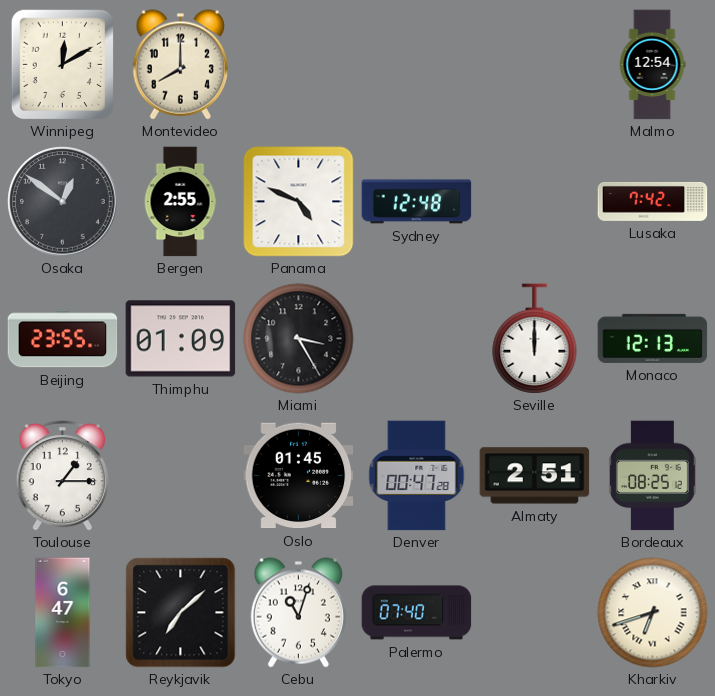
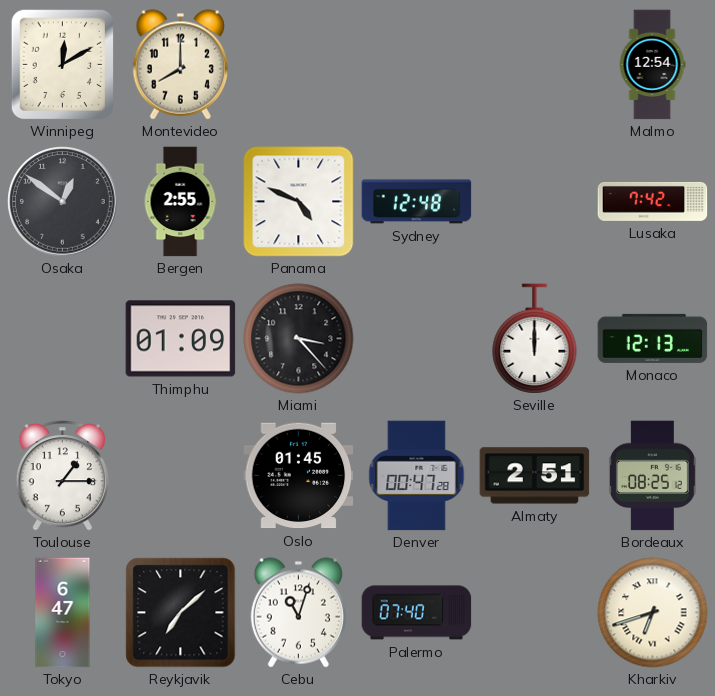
Beijing: 23:55 -> none (63, 339)
Miami: 3:25 -> 3:23 (299, 339)
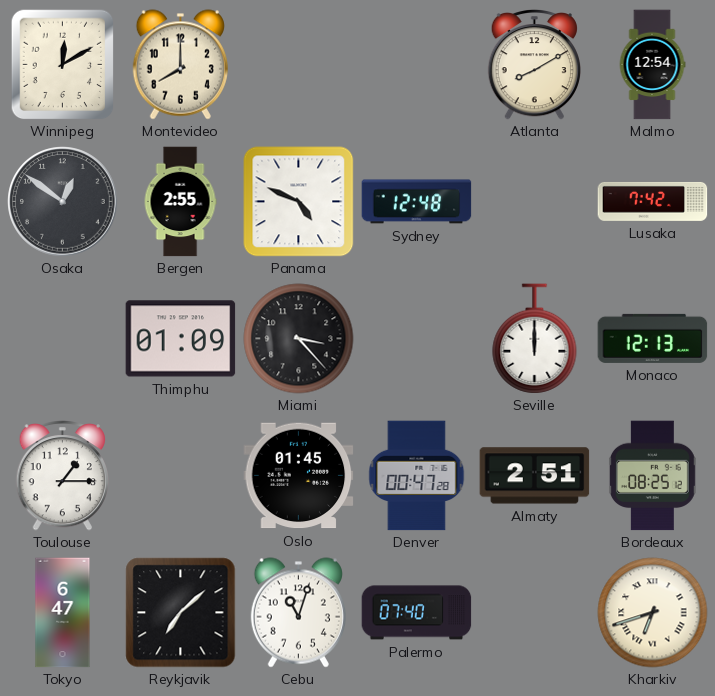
Atlanta: none -> 8:10 (534, 65)
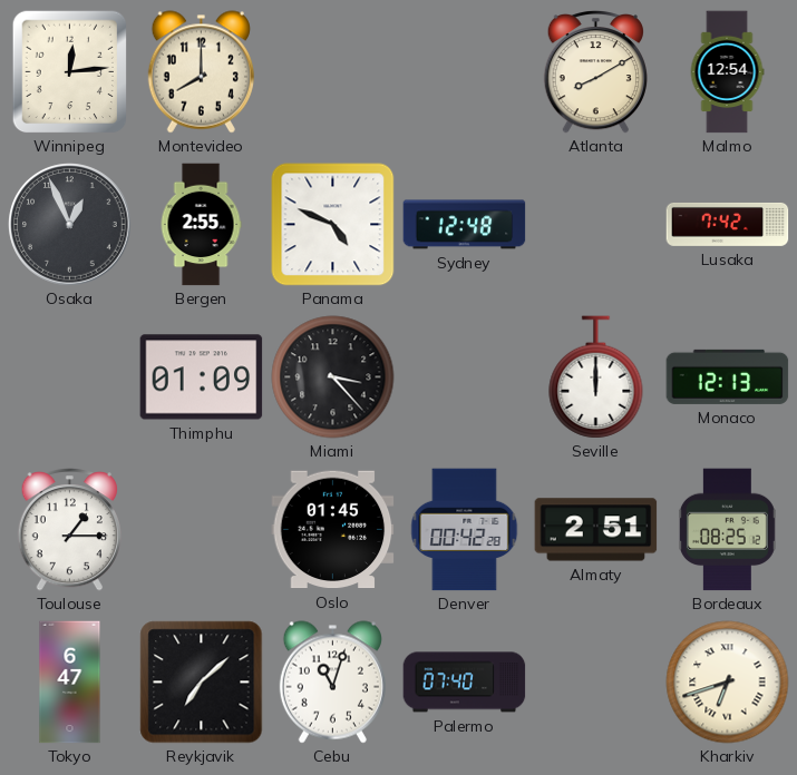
Winnipeg: 12:10 -> 12:14 (70, 71)
Osaka: 12:51 -> 12:56 (70, 225)
Denver: 00:47 -> 00:42 (465, 530)
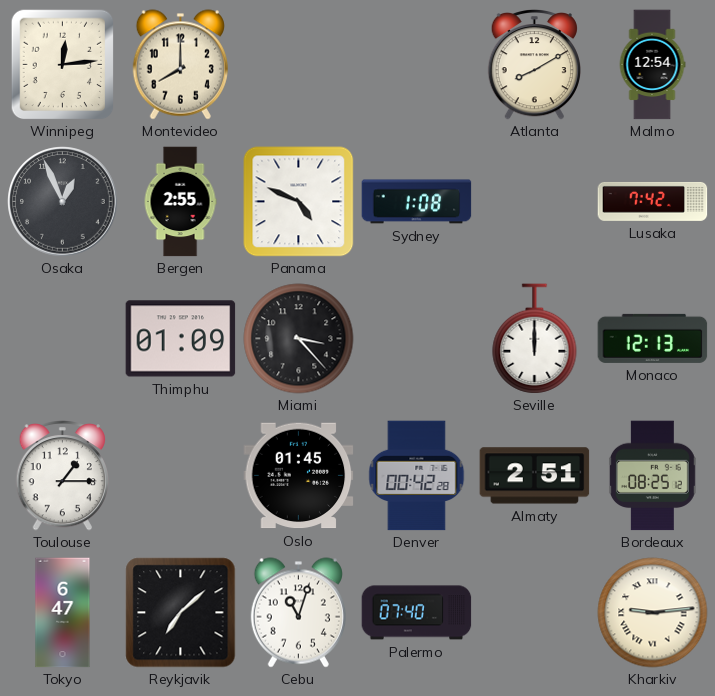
Sydney: 12:48 -> 1:08 (417, 202)
Kharkiv: 6:42 -> 9:14 (653, 613)
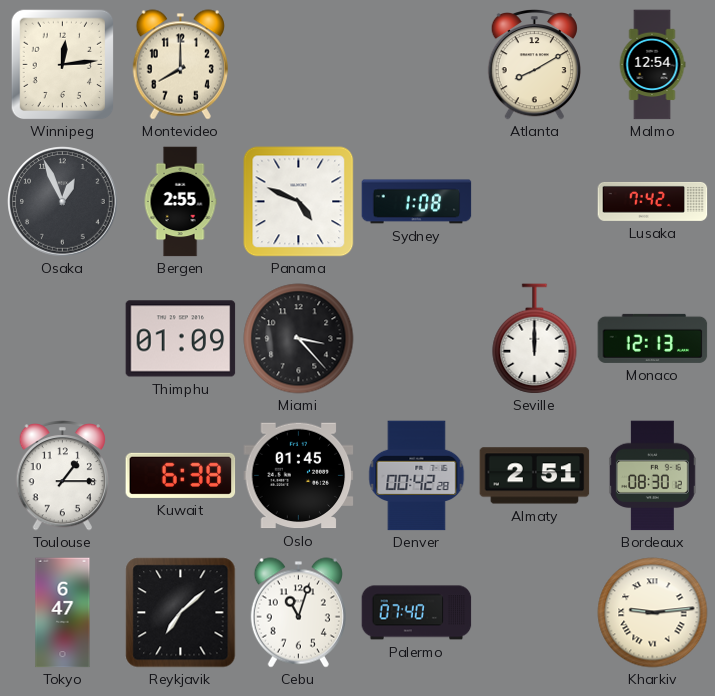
Kuwait: none -> 6:38 (181, 475)
Bordeaux: 08:25 -> 08:30 (653, 476)
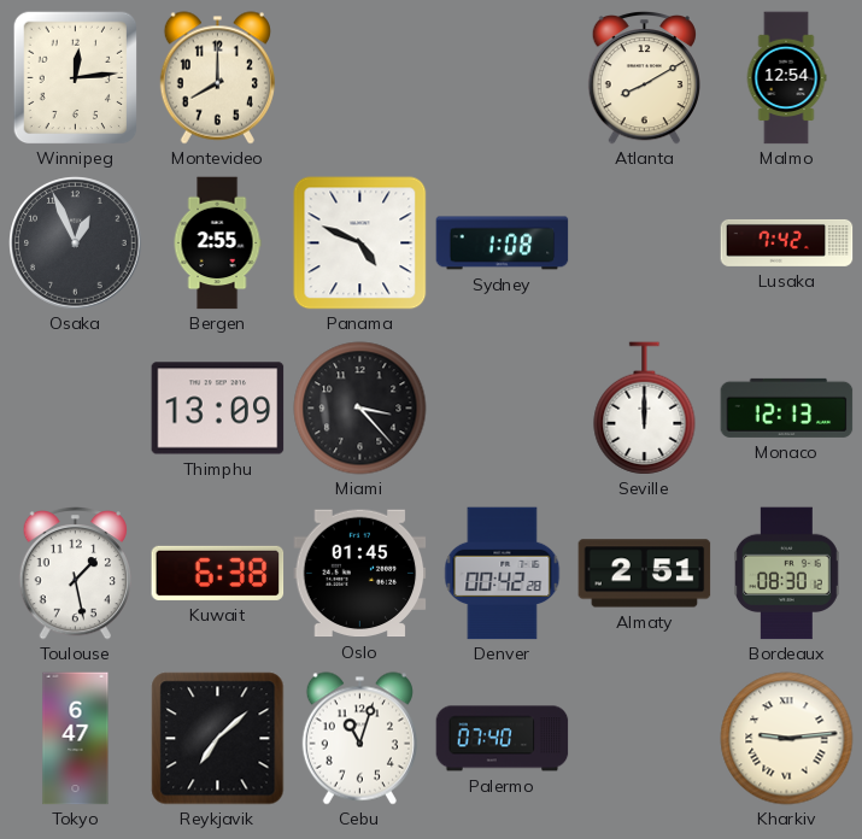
Thimphu: 01:09 -> 13:09 (218, 409)
Toulouse: 1:15 -> 1:28 (75, 574)
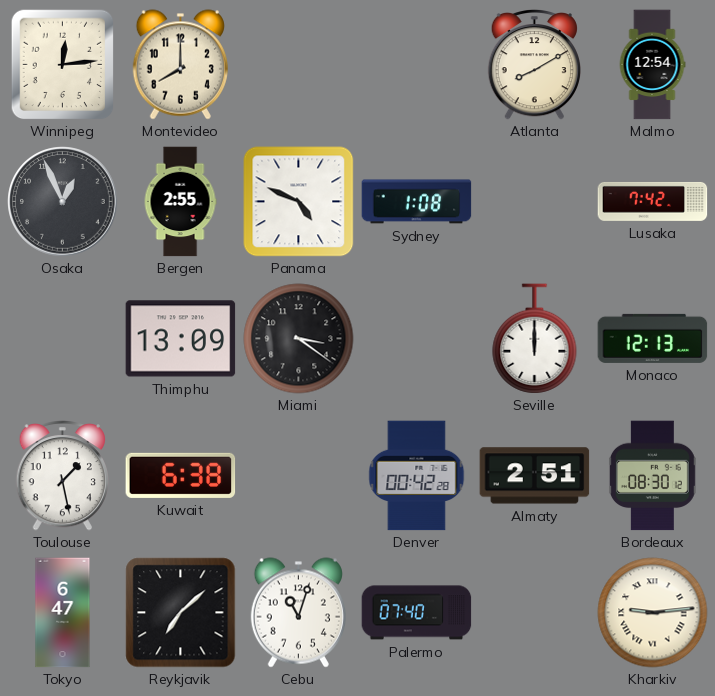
Miami: 3:23 -> 3:21 (299, 339)
Oslo: 01:45 -> none (360, 574)
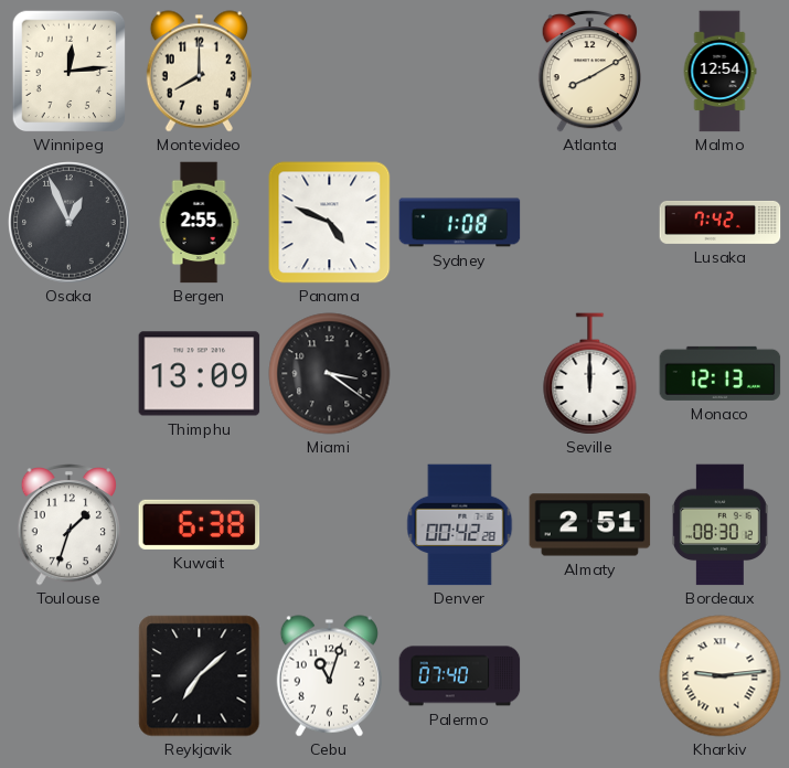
Toulouse: 1:28 -> 1:33 (68, 525)
Tokyo: 6:47 -> none (63, 613)
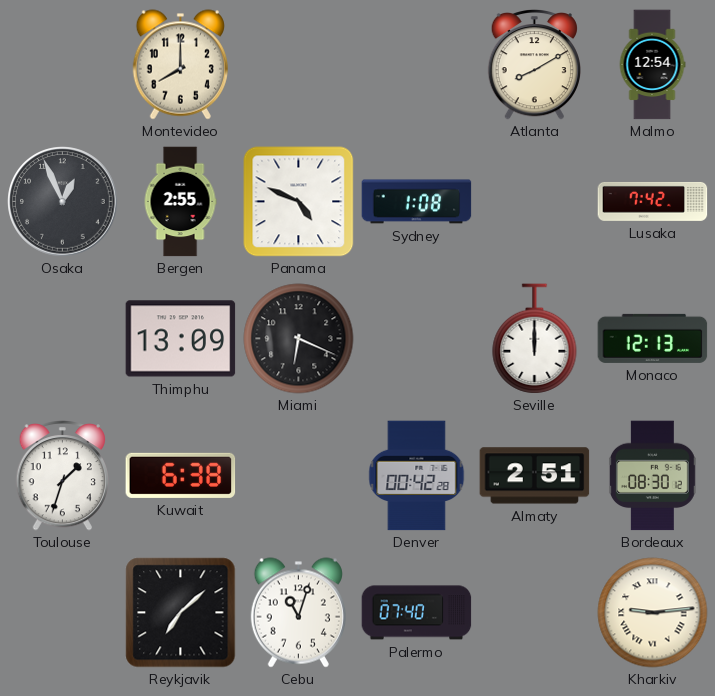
Winnipeg: 12:14 -> none (70, 71)
Miami: 3:21 -> 6:19 (299, 339)
